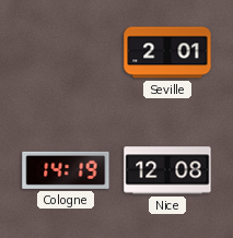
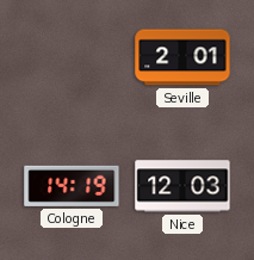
Nice: 12:08 -> 12:03 (182, 186)
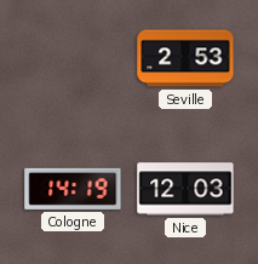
Seville: 2:01 -> 2:53 (185, 58)
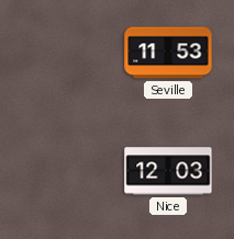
Seville: 2:53 -> 11:53 (168, 53)
Cologne: 14:19 -> none (73, 189)
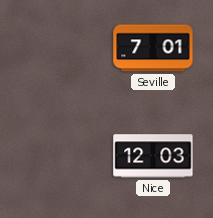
Seville: 11:53 -> 7:01 (153, 48)
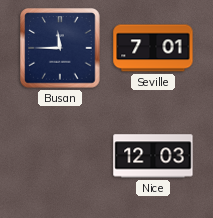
Busan: none -> 11:45 (60, 48)
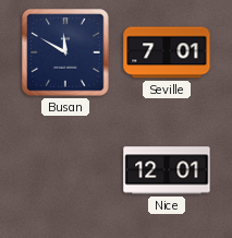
Busan: 11:45 -> 11:50 (65, 52)
Nice: 12:03 -> 12:01 (167, 170)
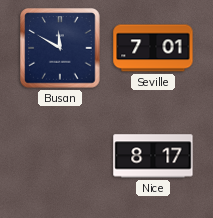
Nice: 12:01 -> 8:17 (153, 156)
